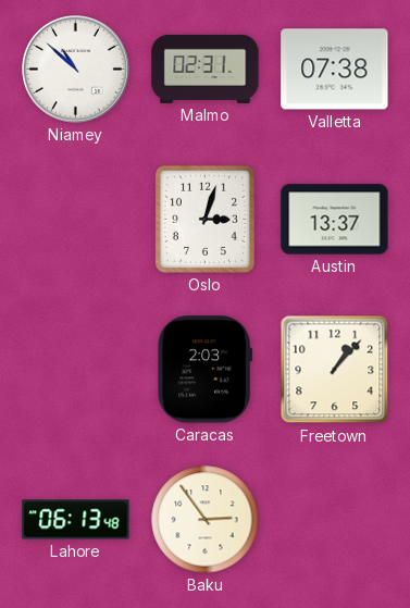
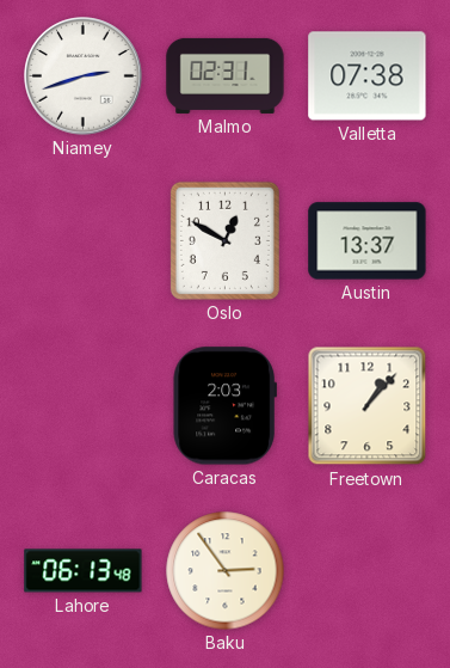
Niamey: 10:52 -> 2:42 (84, 76)
Oslo: 3:03 -> 12:50 (224, 240)
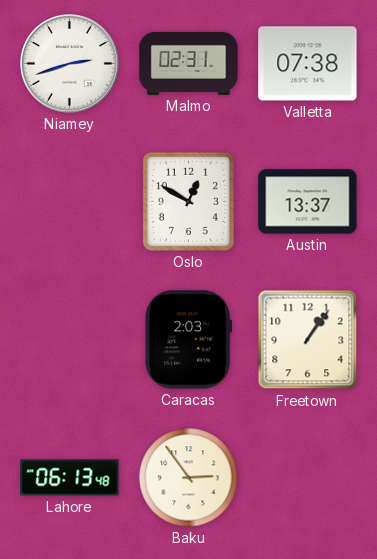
Freetown: 1:07 -> 1:06 (308, 340)
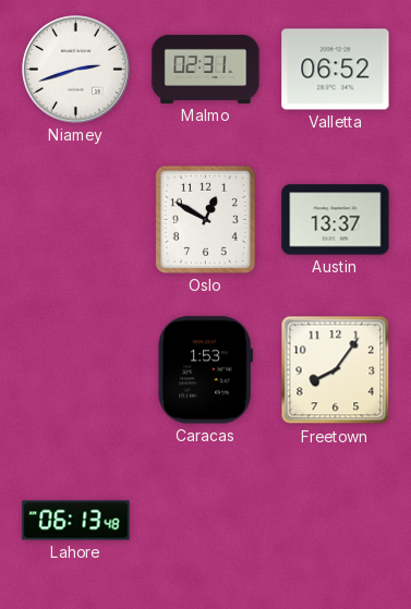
Valletta: 07:38 -> 06:52 (336, 70)
Caracas: 2:03 -> 1:53 (205, 370)
Freetown: 1:06 -> 8:06 (336, 370)
Baku: 2:54 -> none (189, 478)
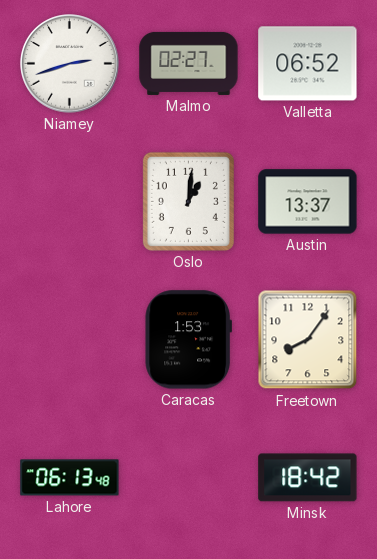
Malmo: 02:31 -> 02:27 (189, 63)
Oslo: 12:50 -> 1:01 (188, 201)
Minsk: none -> 18:42 (308, 478)
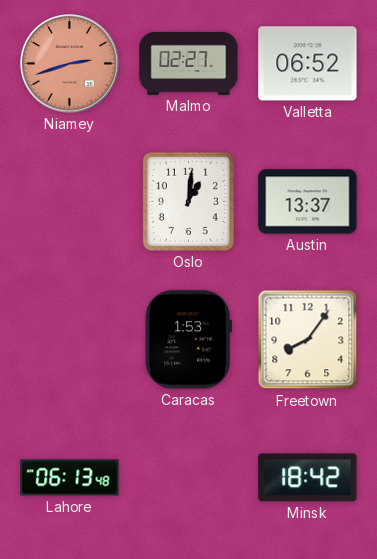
Niamey dial: white -> salmon (70, 64)
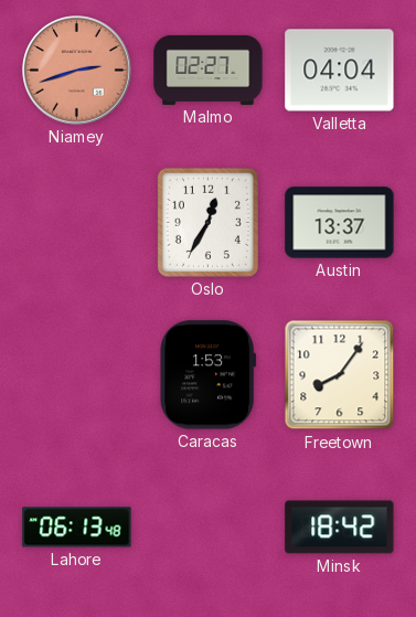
Valletta: 06:52 -> 04:04 (340, 71)
Oslo: 1:01 -> 12:35 (207, 222)
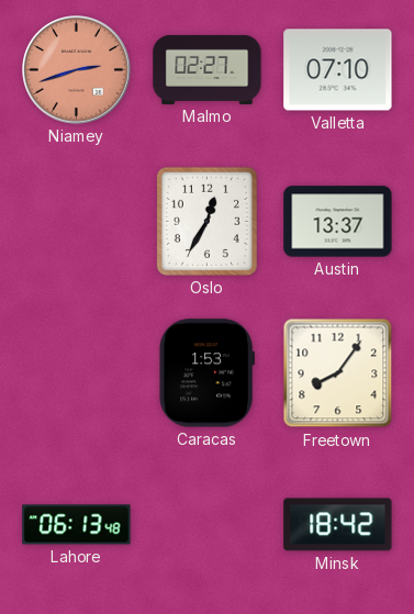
Valletta: 04:04 -> 07:10 (338, 70)
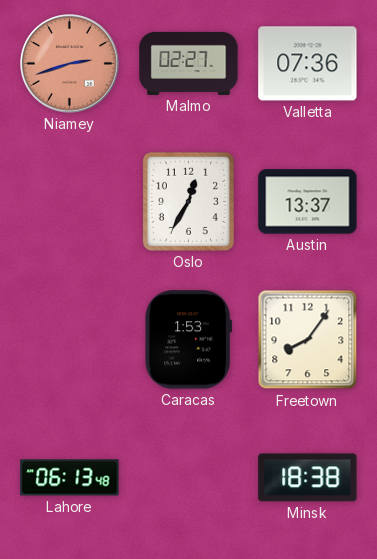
Valletta: 07:10 -> 07:36 (308, 64)
Minsk: 18:42 -> 18:38 (308, 478)
